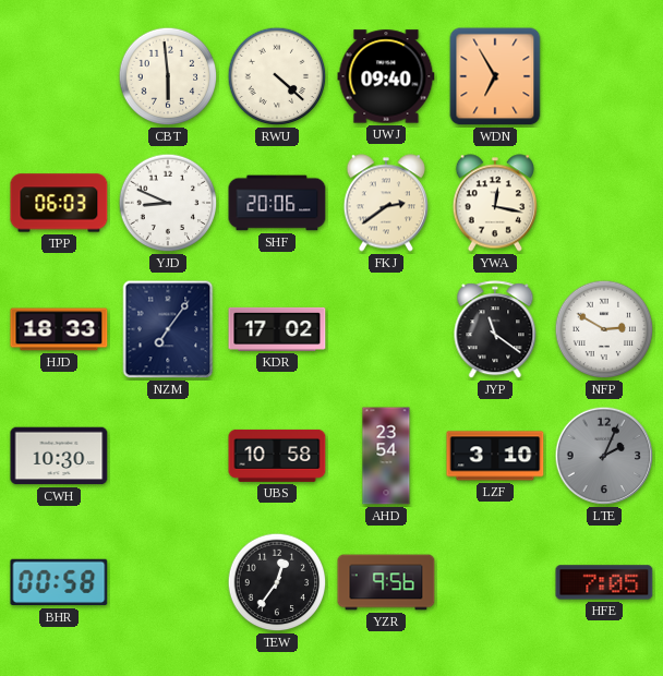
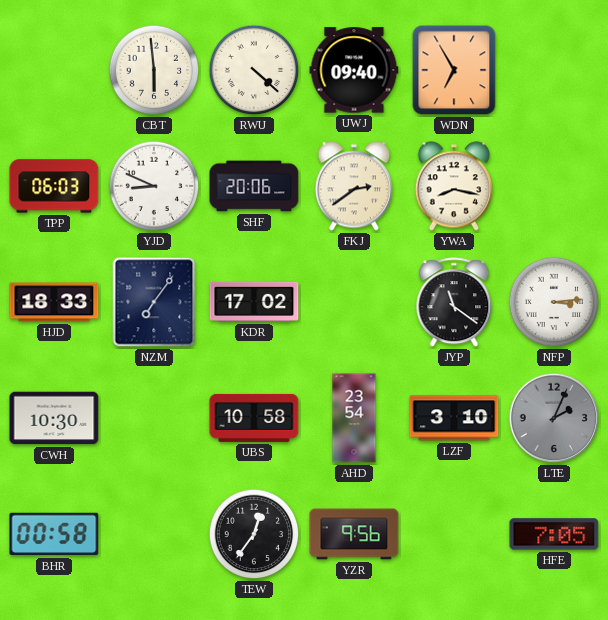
YWA: 12:17 -> 8:17 (454, 186)
NFP: 2:50 -> 3:14 (554, 302)
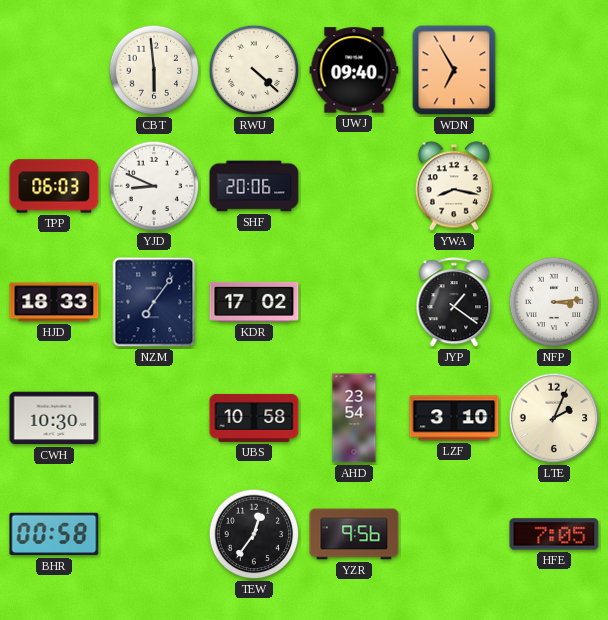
FKJ: 2:39 -> none (354, 186)
JYP: 11:21 -> 1:21 (454, 303)
LTE dial: grey -> cream (554, 418)
